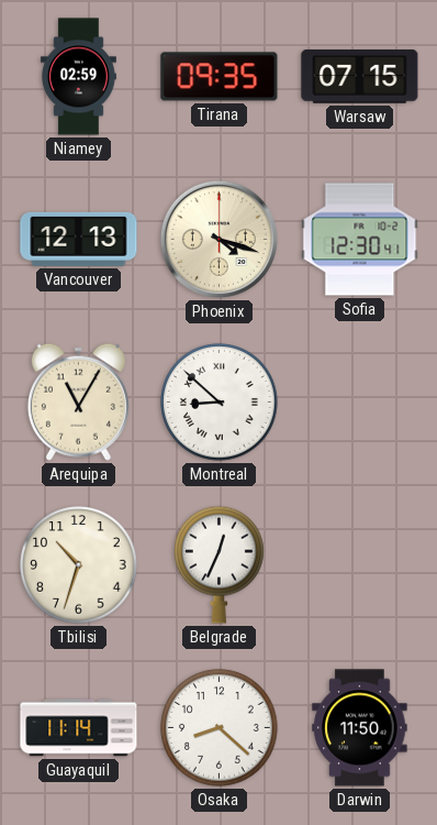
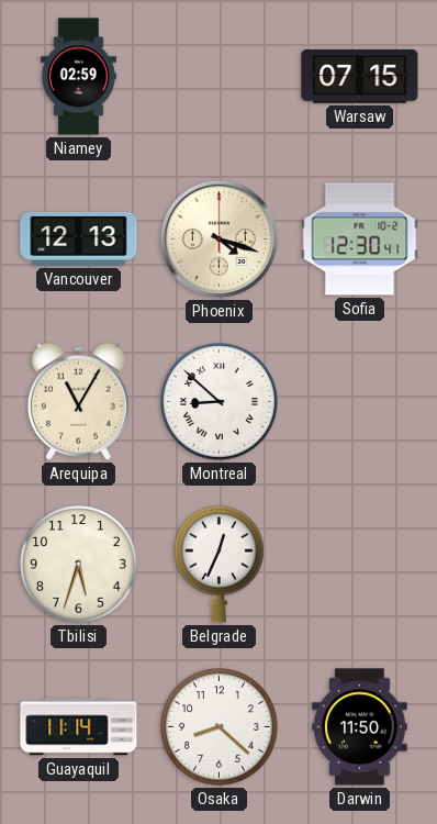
Tirana: 09:35 -> none (220, 77)
Tbilisi: 10:33 -> 5:33 (79, 565)
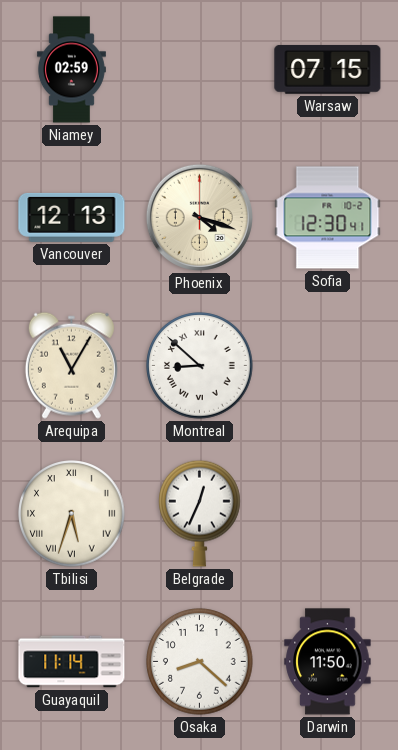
Tbilisi numerals: Arabic -> Roman (72, 514)
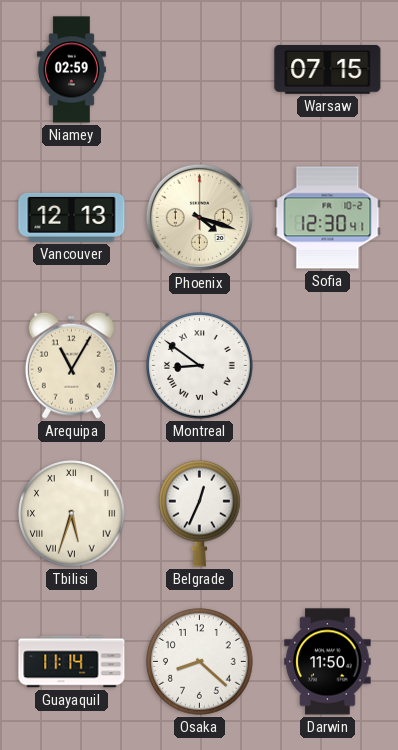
Montreal: 8:52 -> 8:51 (200, 366)
